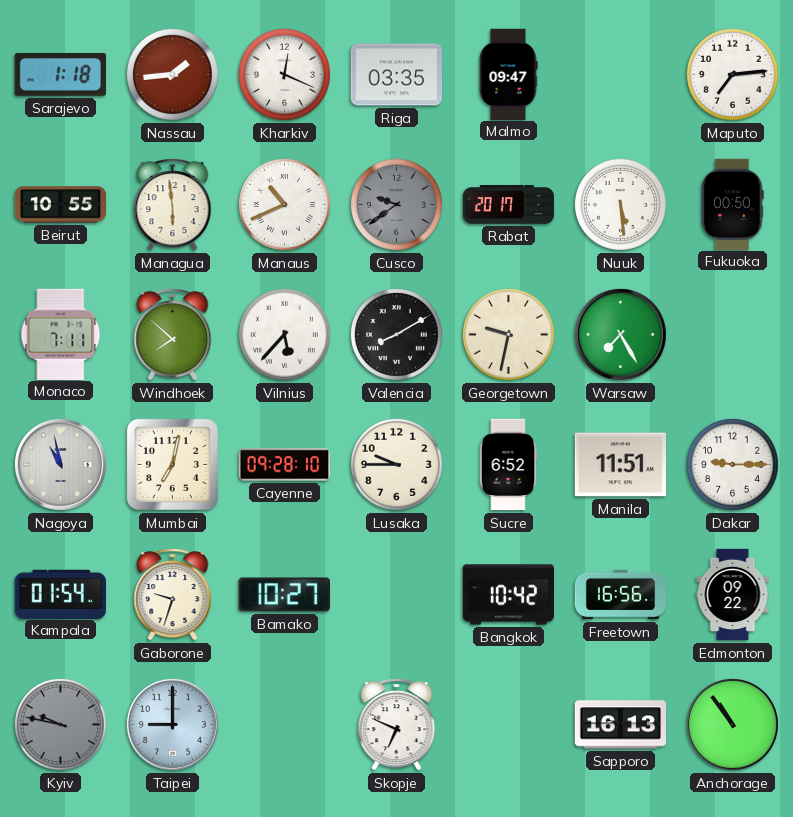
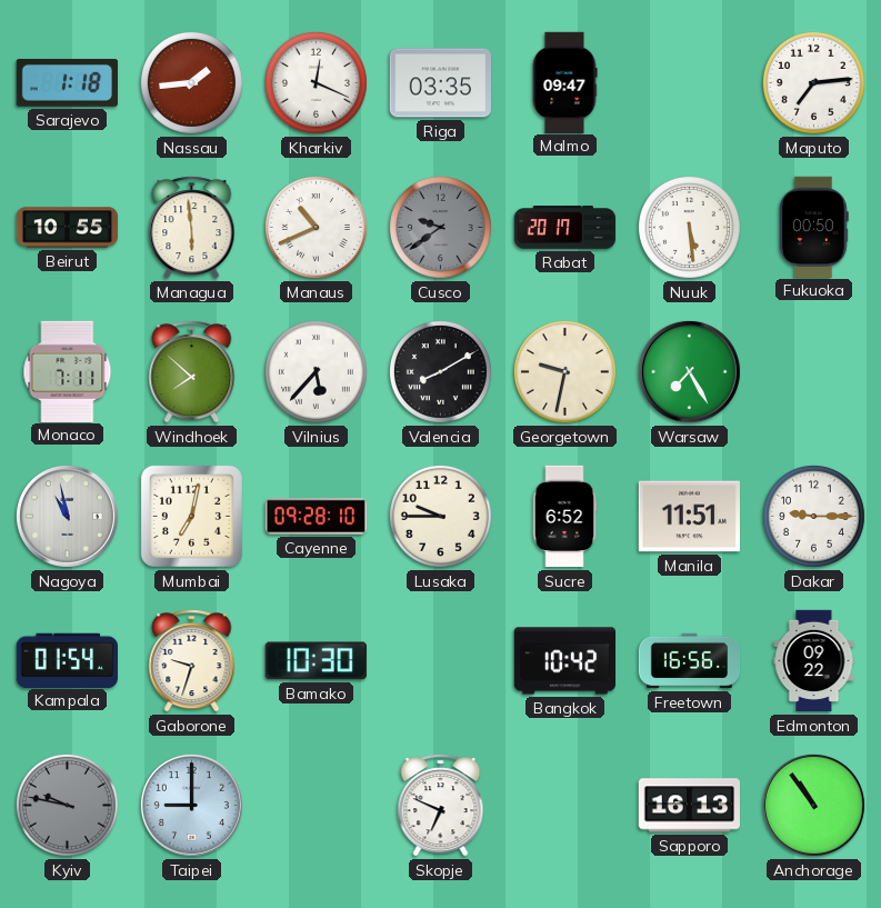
Bamako: 10:27 -> 10:30 (316, 661)
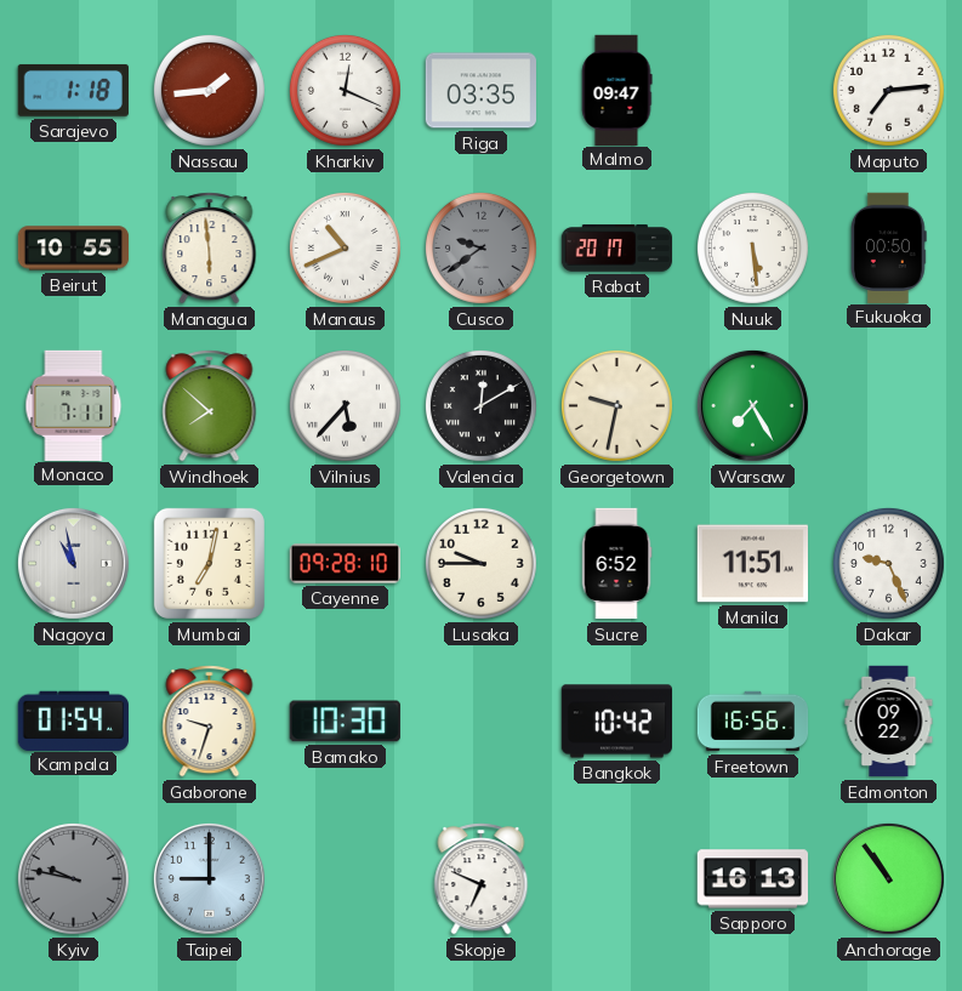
Valencia: 8:10 -> 12:10 (480, 405)
Dakar: 9:15 -> 9:26 (888, 563)
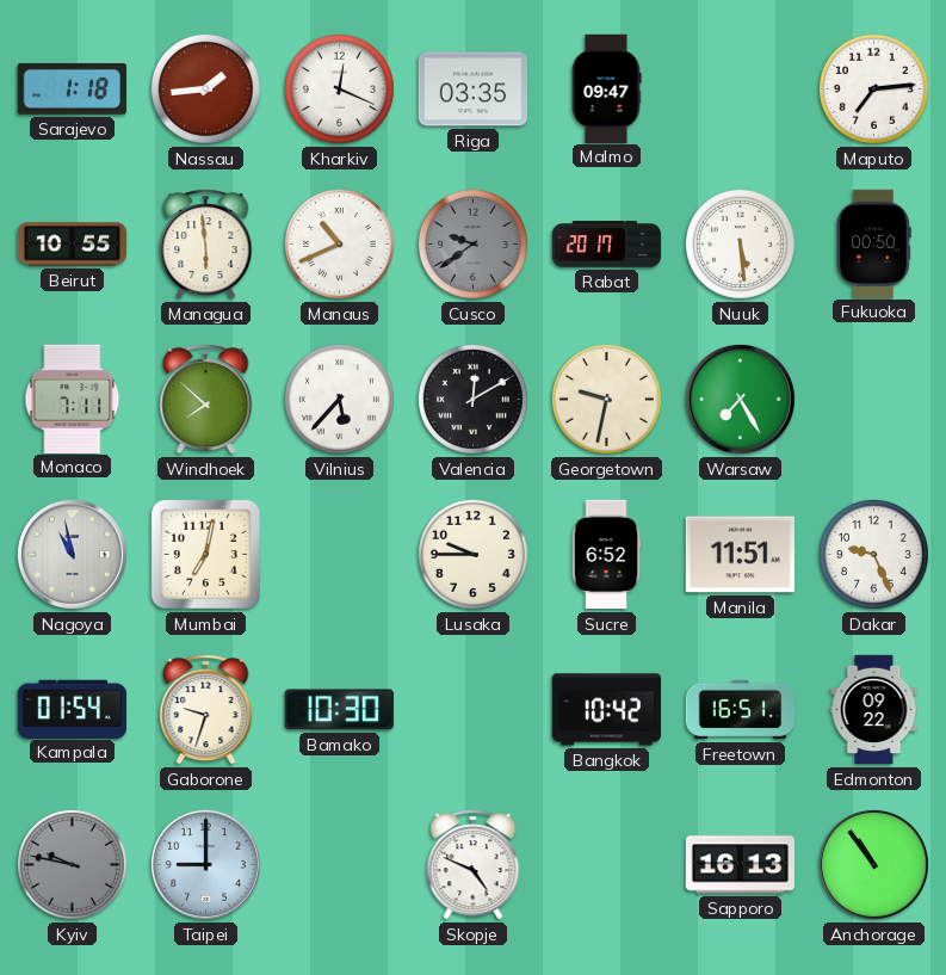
Cayenne: 09:28 -> none (346, 564)
Freetown: 16:56 -> 16:51 (741, 710)
Skopje: 6:49 -> 4:49 (474, 865)
